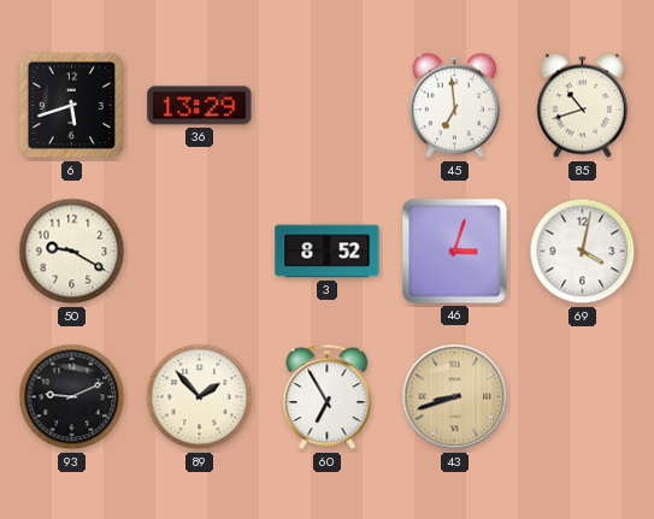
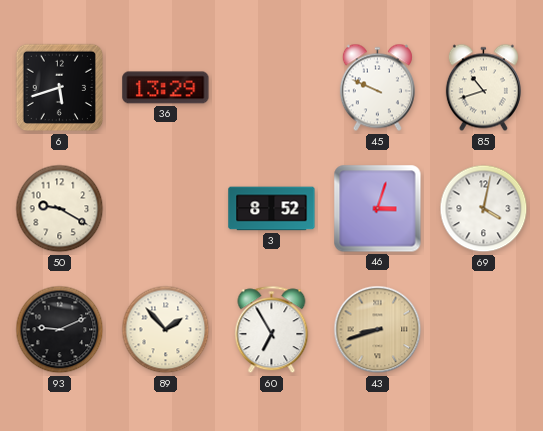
45: 6:59 -> 9:49 (377, 88)
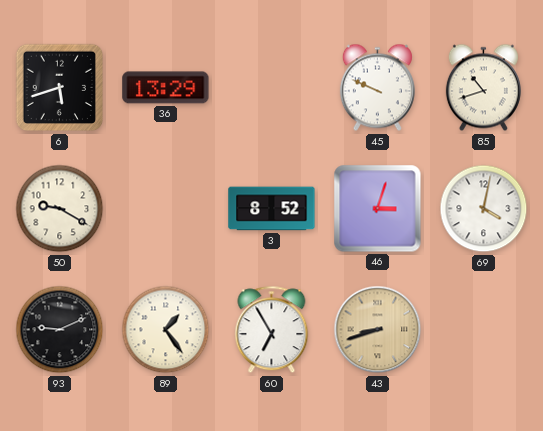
89: 1:53 -> 1:24 (166, 330)
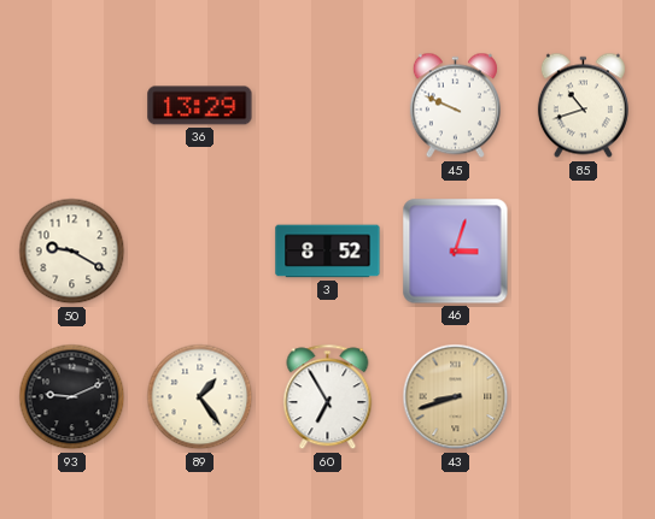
6: 5:42 -> none (60, 88)
69: 4:02 -> none (484, 209)
